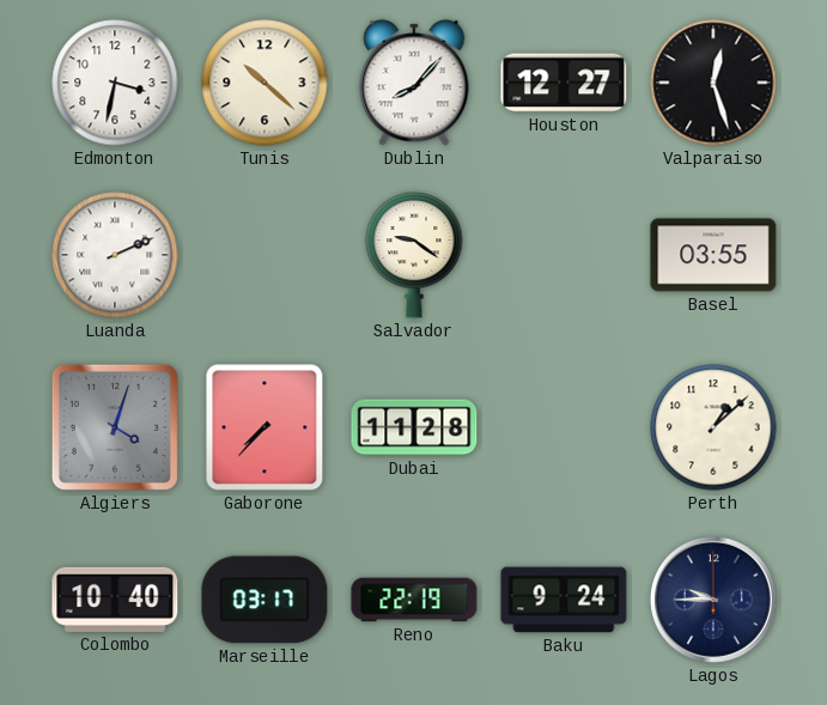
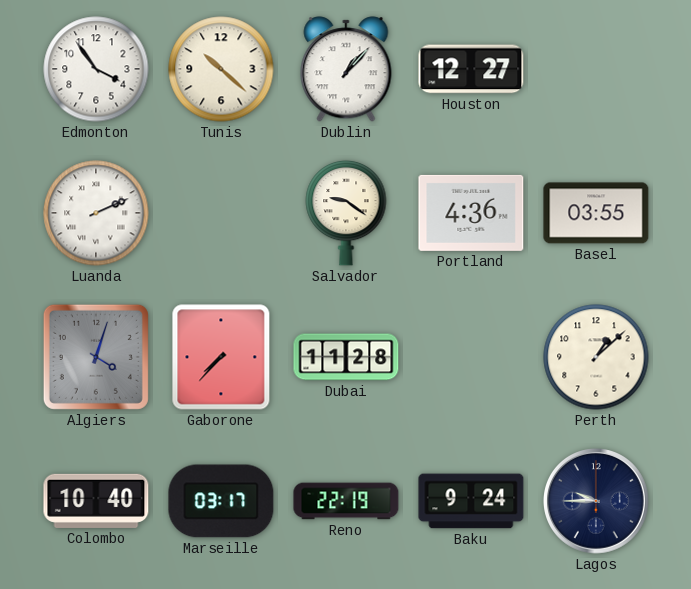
Edmonton: 3:32 -> 3:54 (96, 69)
Dublin: 8:07 -> 1:07 (346, 69)
Valparaiso: 12:27 -> none (713, 83)
Portland: none -> 4:36 (471, 213)
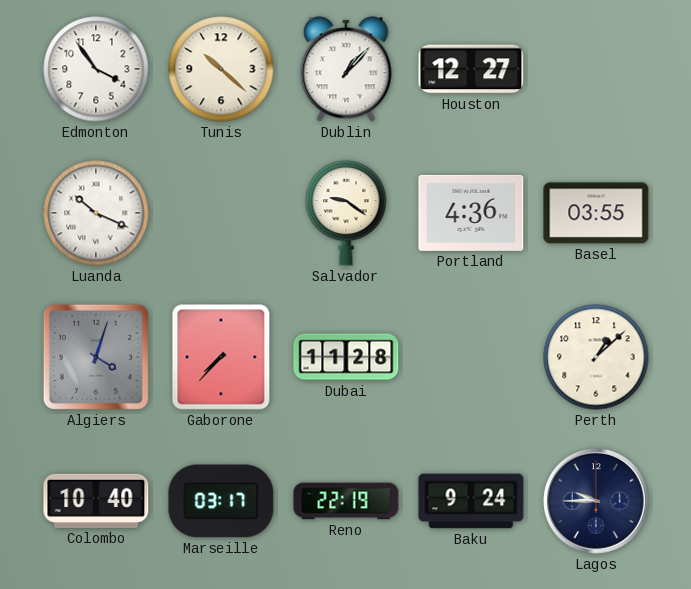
Luanda: 2:11 -> 10:19 (96, 213)
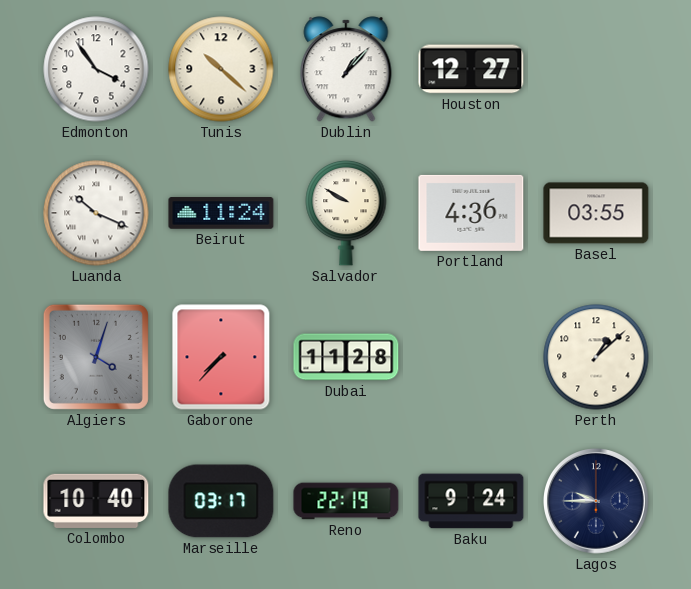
Beirut: none -> 11:24 (221, 213)
Salvador: 9:21 -> 9:50 (346, 213)
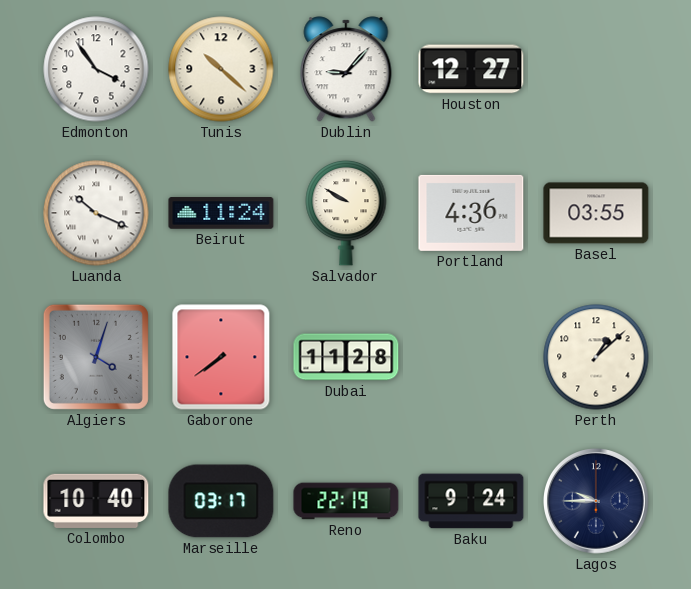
Dublin: 1:07 -> 9:07 (346, 69)
Gaborone: 7:37 -> 7:39 (221, 357)
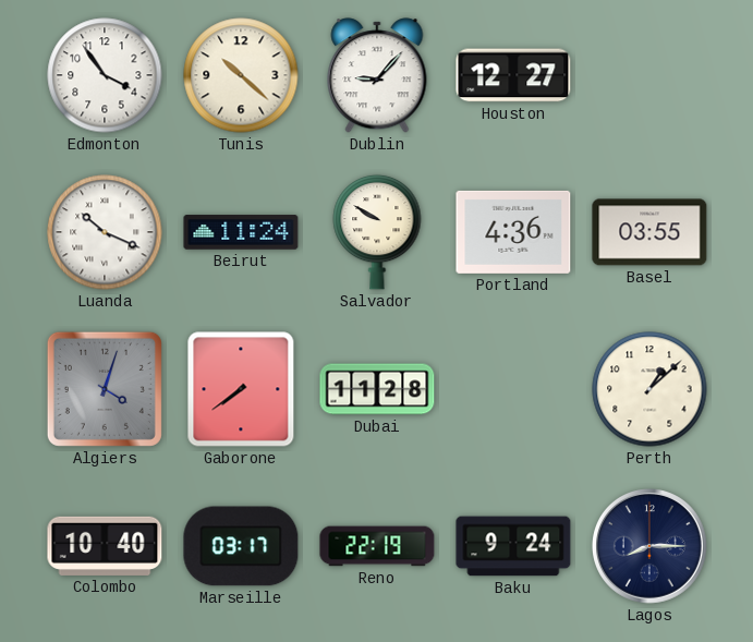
Lagos: 9:45 -> 8:15 (651, 547)
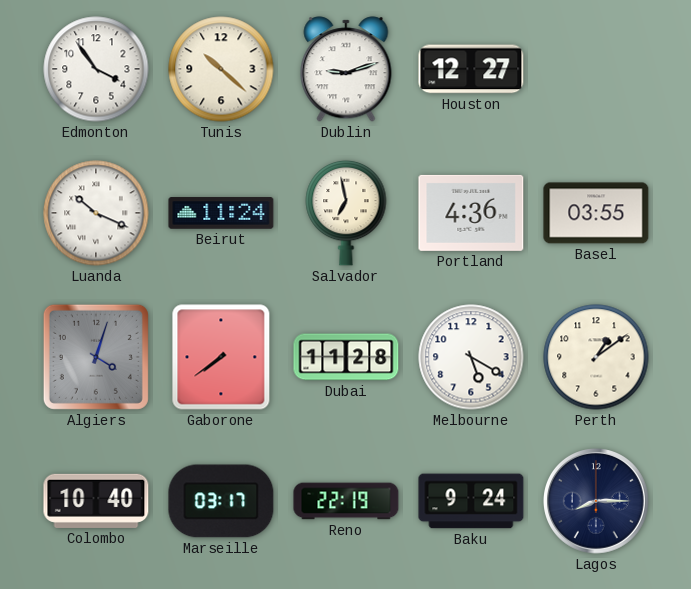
Dublin: 9:07 -> 9:12 (346, 69)
Salvador: 9:50 -> 6:58 (346, 213)
Melbourne: none -> 5:20 (471, 357)
Perth: 1:08 -> 1:09 (596, 357)
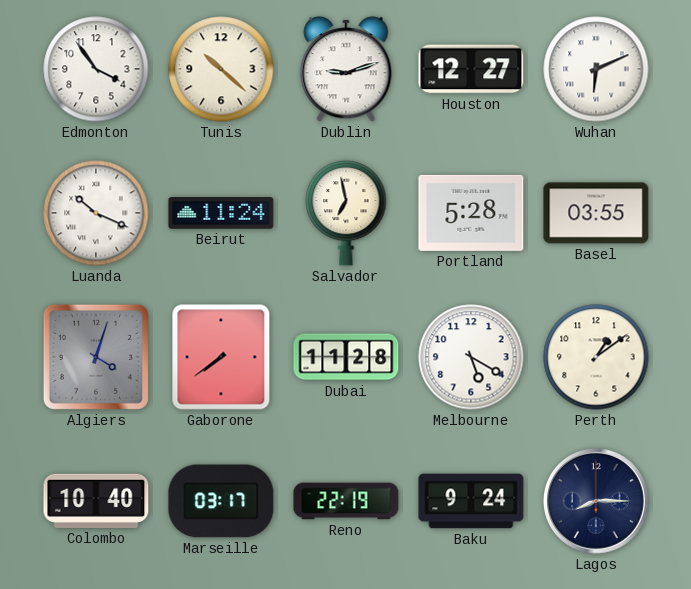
Wuhan: none -> 6:11 (596, 69)
Portland: 4:36 -> 5:28 (471, 213)
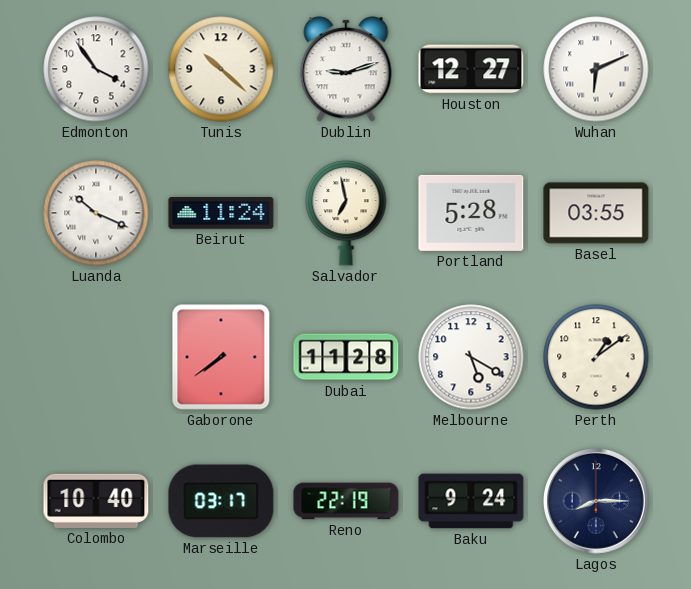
Algiers: 4:03 -> none (96, 357)
